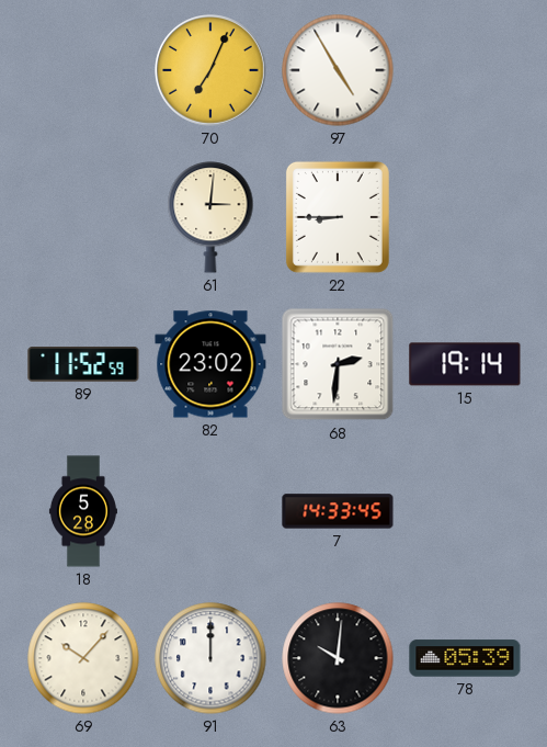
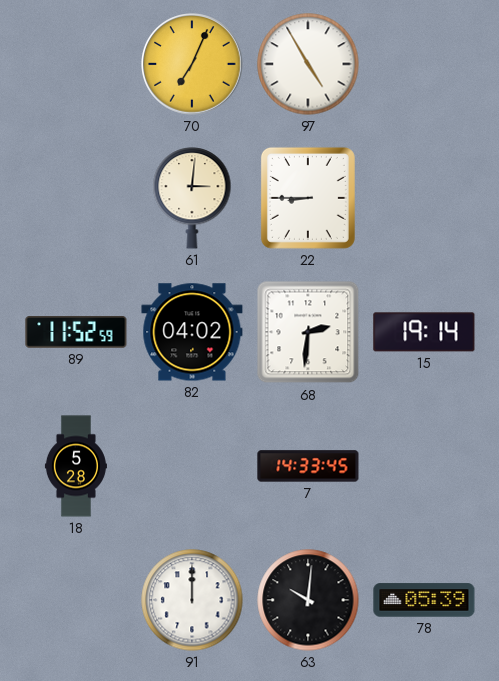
82: 23:02 -> 04:02 (192, 332)
69: 10:07 -> none (83, 658)
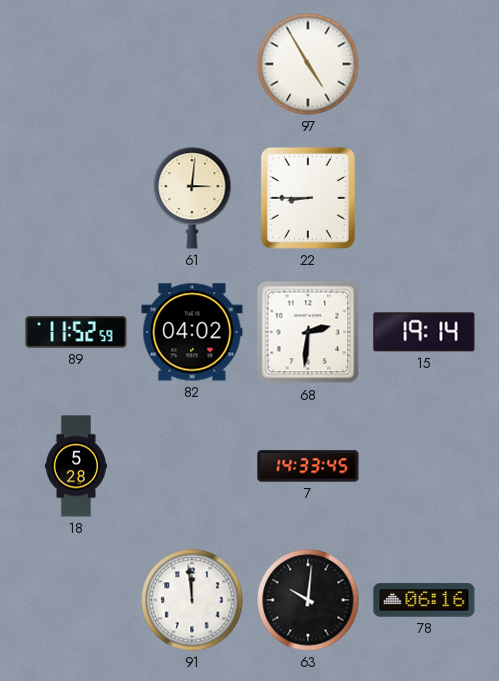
70: 7:04 -> none (192, 64)
91: 12:00 -> 11:59 (192, 600)
78: 05:39 -> 06:16 (424, 600)
